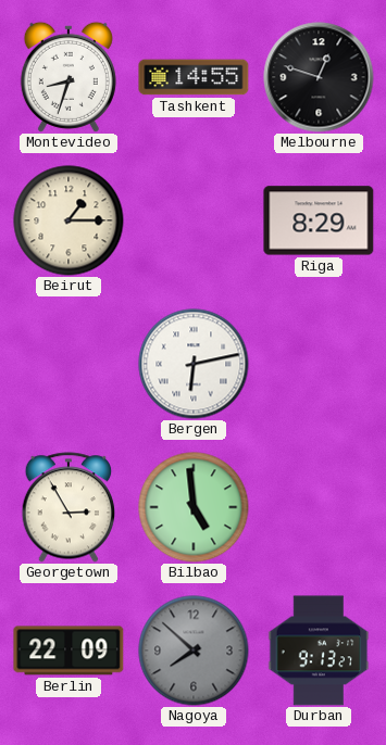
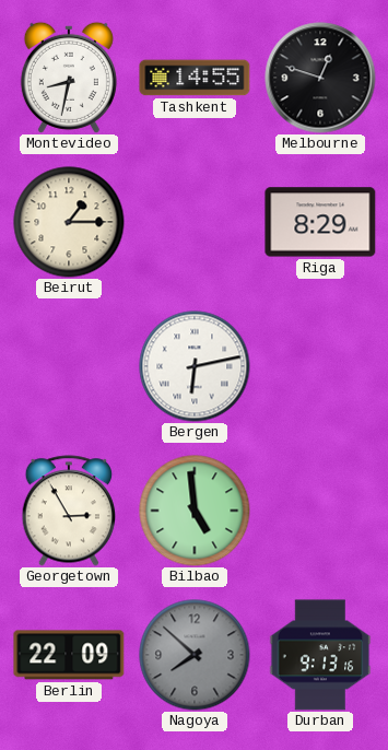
Montevideo: 8:33 -> 8:32 (69, 78)
Durban: 9:13:27 -> 9:13:16 (320, 655)
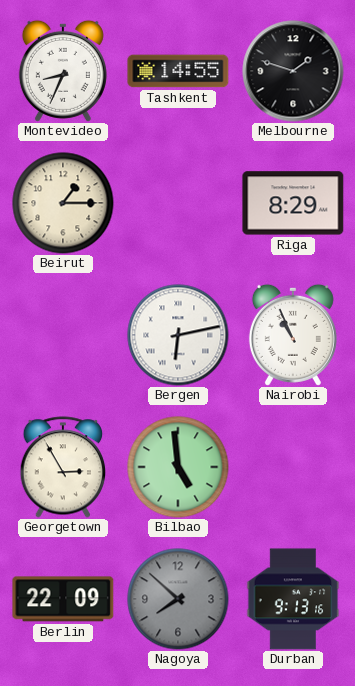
Montevideo: 8:32 -> 8:34 (63, 71)
Melbourne: 12:48 -> 1:48 (293, 71)
Nairobi: none -> 10:56 (293, 335)
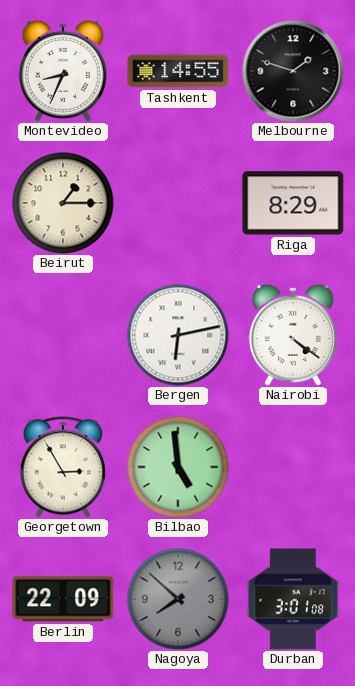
Nairobi: 10:56 -> 4:21 (293, 335)
Durban: 9:13 -> 3:01 (293, 599)
